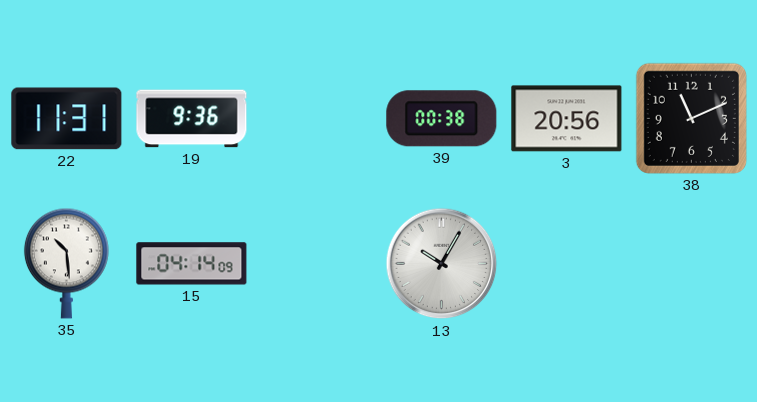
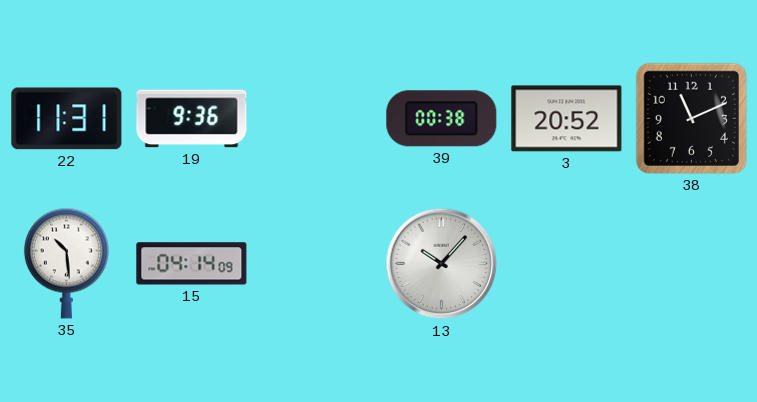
3: 20:56 -> 20:52 (567, 119)
13: 10:05 -> 10:07 (442, 264)
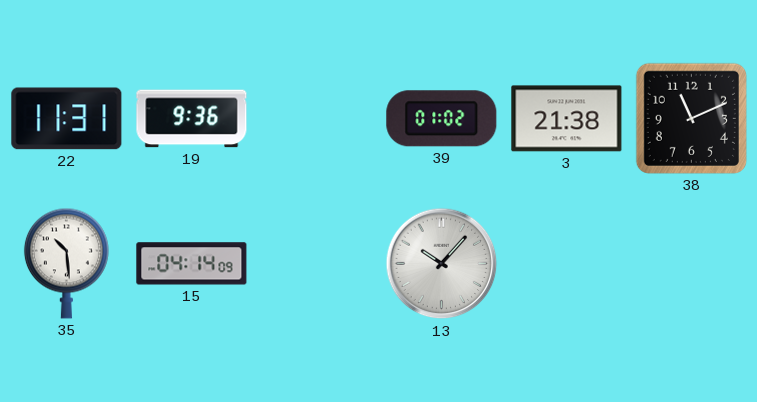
39: 00:38 -> 01:02 (442, 119)
3: 20:52 -> 21:38 (567, 119)
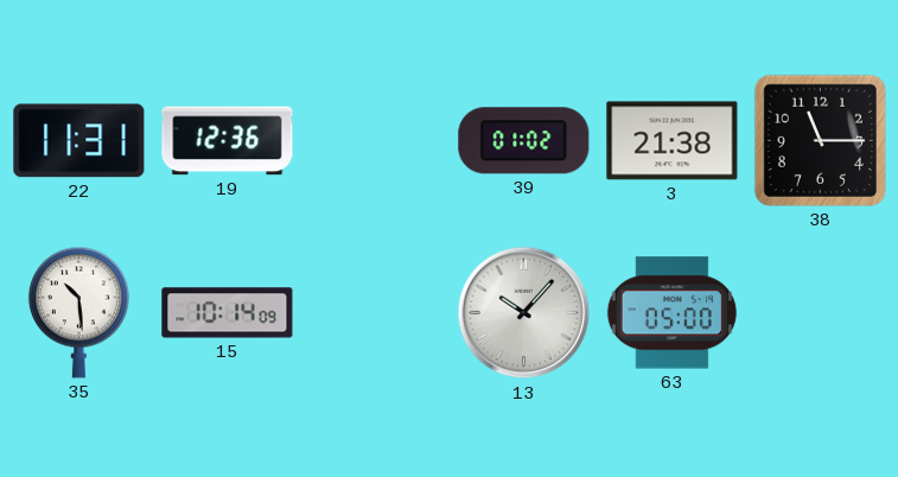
19: 9:36 -> 12:36 (228, 141)
38: 11:11 -> 11:15 (820, 140)
15: 04:14 -> 10:14 (228, 313)
63: none -> 05:00 (671, 313)
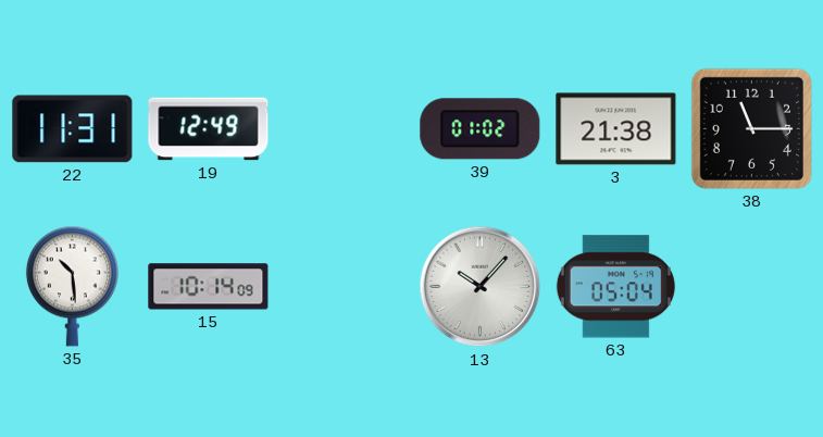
19: 12:36 -> 12:49 (209, 129)
63: 05:00 -> 05:04 (615, 287)
